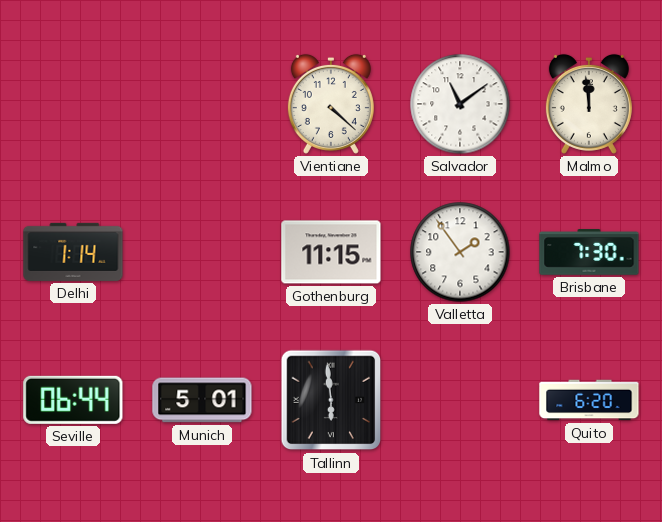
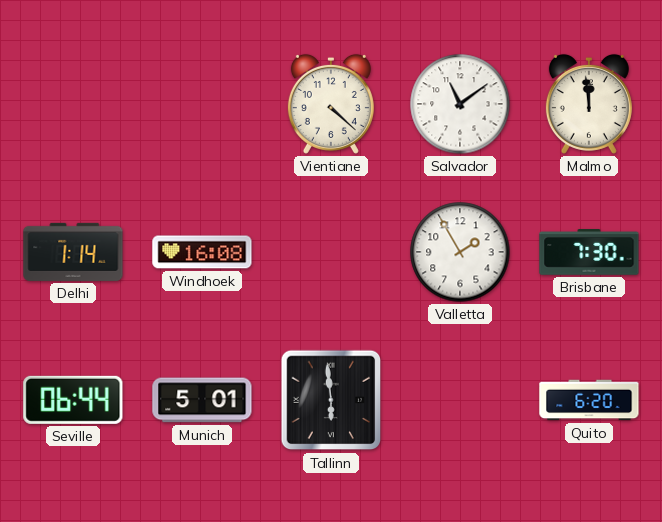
Windhoek: none -> 16:08 (202, 252)
Gothenburg: 11:15 -> none (331, 252)
Valletta: 1:54 -> 1:55 (460, 252)
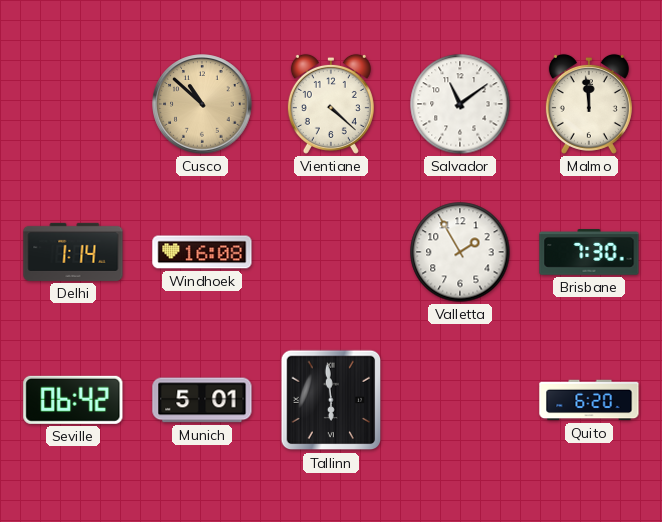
Cusco: none -> 10:52 (202, 104)
Seville: 06:44 -> 06:42 (73, 400)
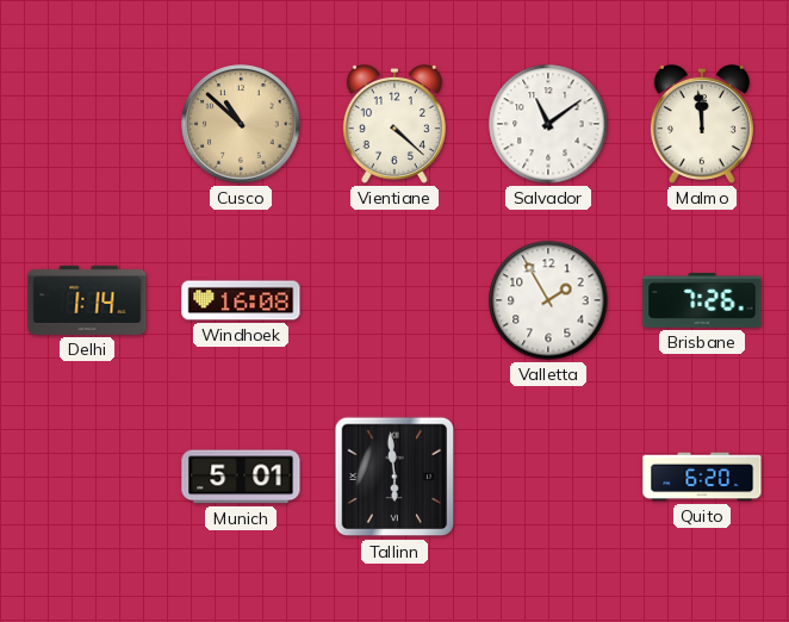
Brisbane: 7:30 -> 7:26 (702, 300)
Seville: 06:42 -> none (73, 400)
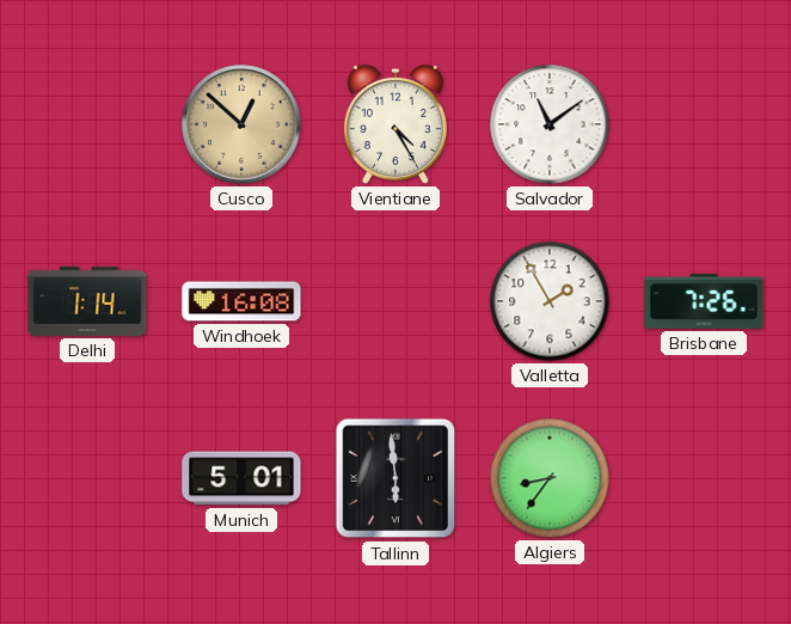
Cusco: 10:52 -> 12:52 (241, 124)
Vientiane: 4:22 -> 4:25 (395, 124)
Malmo: 11:59 -> none (702, 124)
Algiers: none -> 8:36 (550, 478)
Quito: 6:20 -> none (702, 477)
